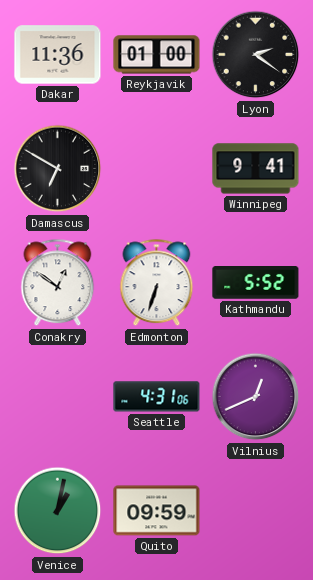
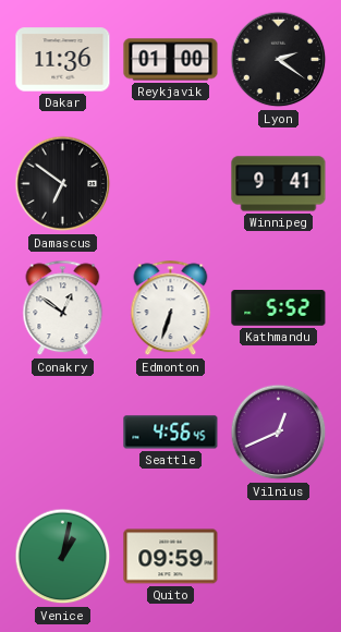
Damascus: 6:50 -> 6:51 (63, 184)
Seattle: 4:31 -> 4:56 (171, 433)
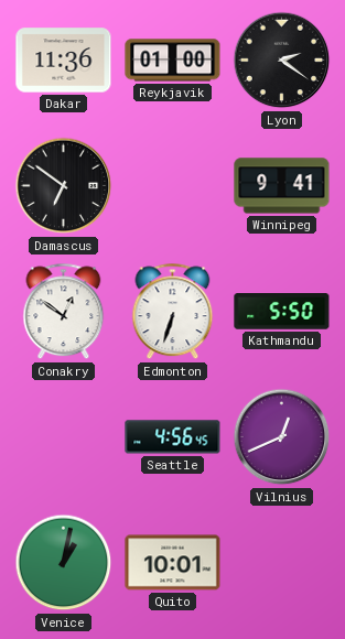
Kathmandu: 5:52 -> 5:50 (282, 312)
Quito: 09:59 -> 10:01 (173, 563)
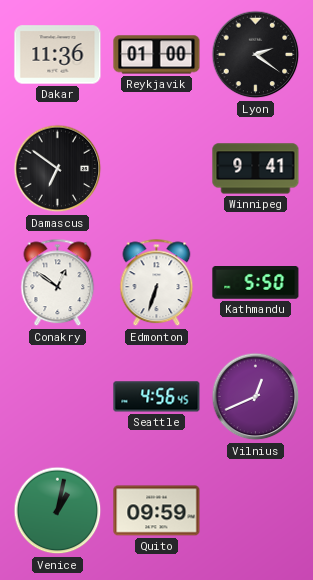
Quito: 10:01 -> 09:59 (157, 511)
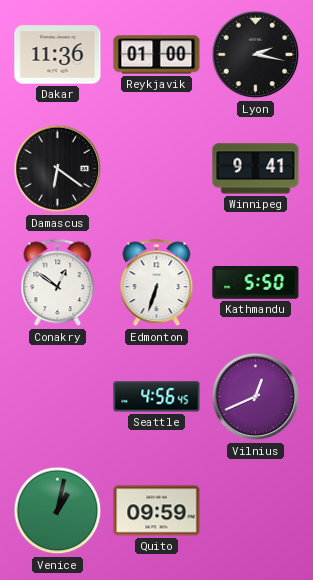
Lyon: 2:21 -> 2:17 (256, 55)
Damascus: 6:51 -> 6:21 (58, 169)
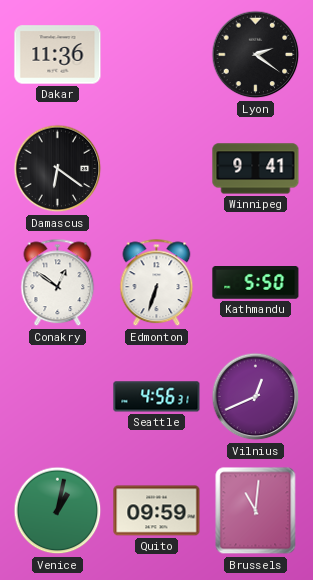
Reykjavik: 01:00 -> none (157, 55)
Lyon: 2:17 -> 2:21 (256, 55)
Seattle: 4:56:45 -> 4:56:31 (157, 397)
Brussels: none -> 11:01 (256, 511)
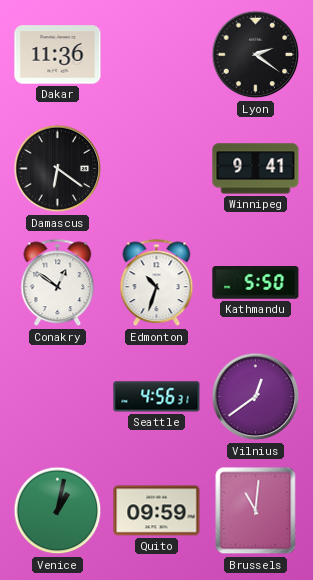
Edmonton: 6:33 -> 10:33 (157, 283)
Vilnius: 12:41 -> 12:39 (256, 397)
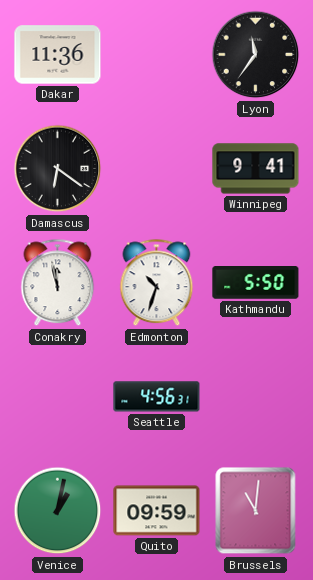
Lyon: 2:21 -> 11:36 (256, 55)
Conakry: 12:51 -> 11:58 (58, 283)
Vilnius: 12:39 -> none (256, 397)
